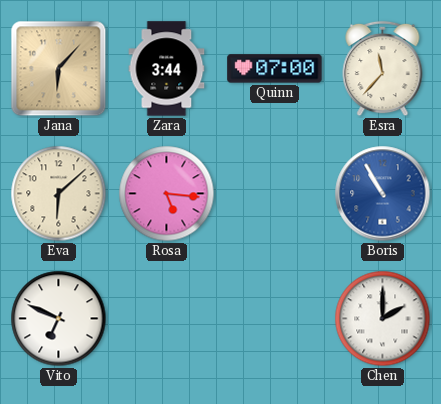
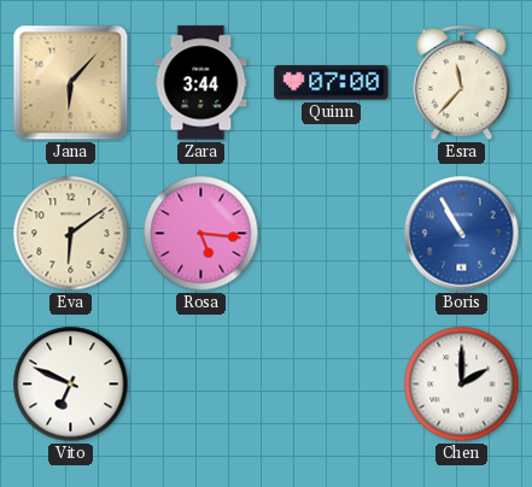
Eva: 6:08 -> 6:09 (71, 234)
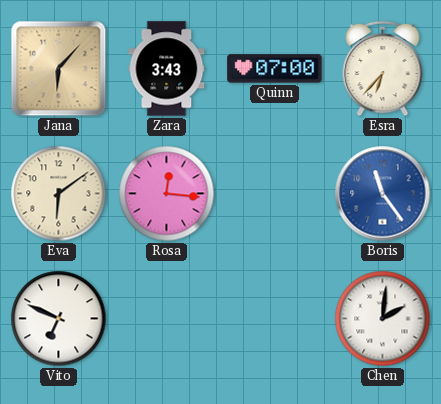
Zara: 3:44 -> 3:43 (167, 69)
Esra: 11:37 -> 6:37 (383, 69)
Rosa: 5:16 -> 12:16 (167, 194)
Boris: 10:55 -> 11:24 (383, 194)
Chen: 2:00 -> 2:01 (383, 319)
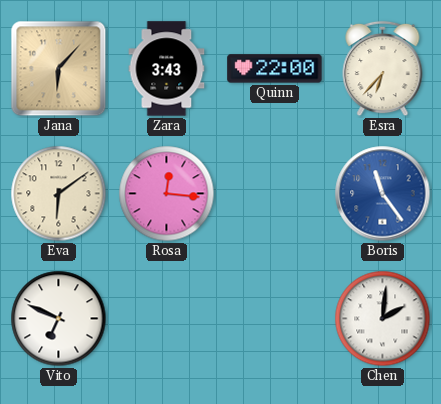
Quinn: 07:00 -> 22:00 (275, 69)
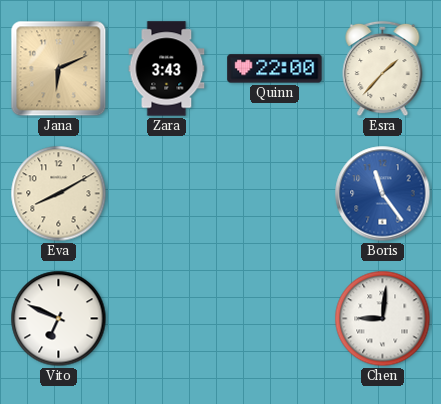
Jana: 6:07 -> 6:11 (59, 69)
Esra: 6:37 -> 1:37 (383, 69)
Eva: 6:09 -> 8:10 (59, 194)
Rosa: 12:16 -> none (167, 194)
Chen: 2:01 -> 9:01 (383, 319)
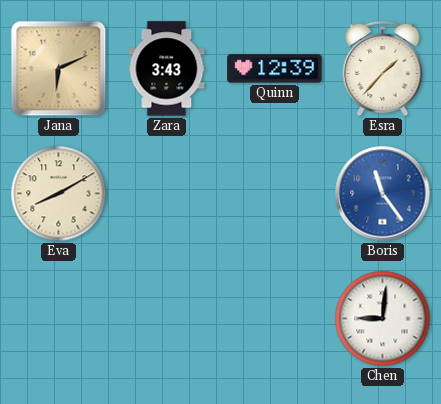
Quinn: 22:00 -> 12:39 (275, 69)
Vito: 6:49 -> none (59, 319)
